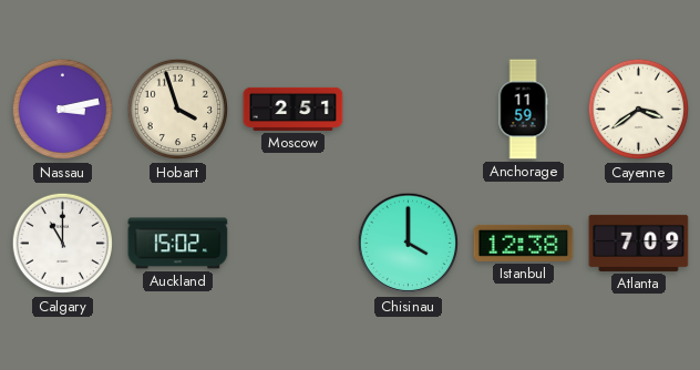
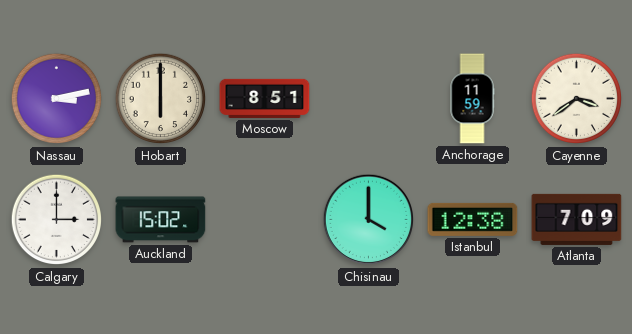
Hobart: 3:57 -> 6:00 (161, 99)
Moscow: 2:51 -> 8:51 (265, 98)
Calgary: 11:00 -> 3:00 (57, 220)
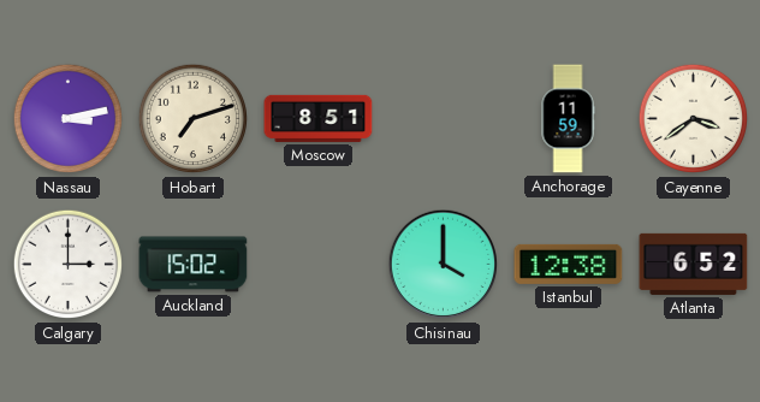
Hobart: 6:00 -> 7:12 (194, 119)
Atlanta: 7:09 -> 6:52 (694, 264)
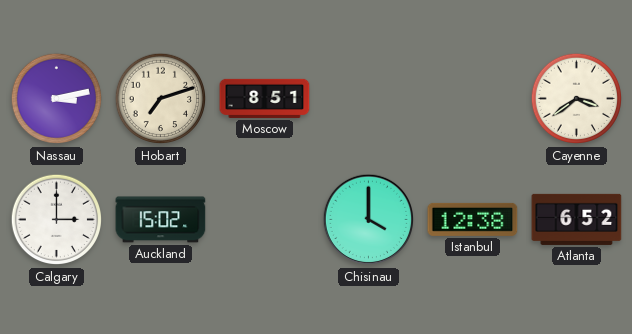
Anchorage: 11:59 -> none (568, 119)
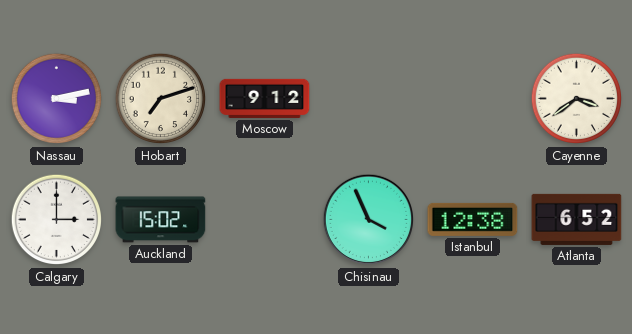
Moscow: 8:51 -> 9:12 (265, 98)
Chisinau: 4:00 -> 3:56 (369, 220)
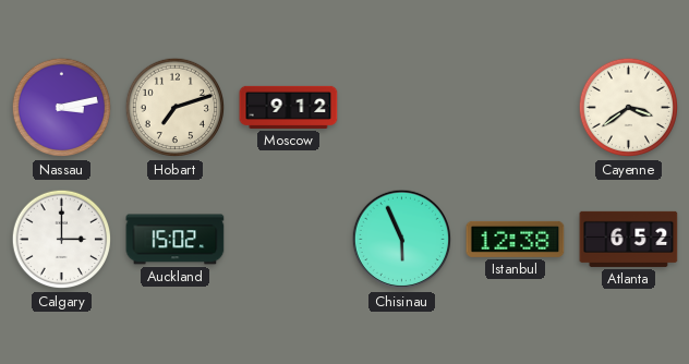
Chisinau: 3:56 -> 5:56 (402, 240)
